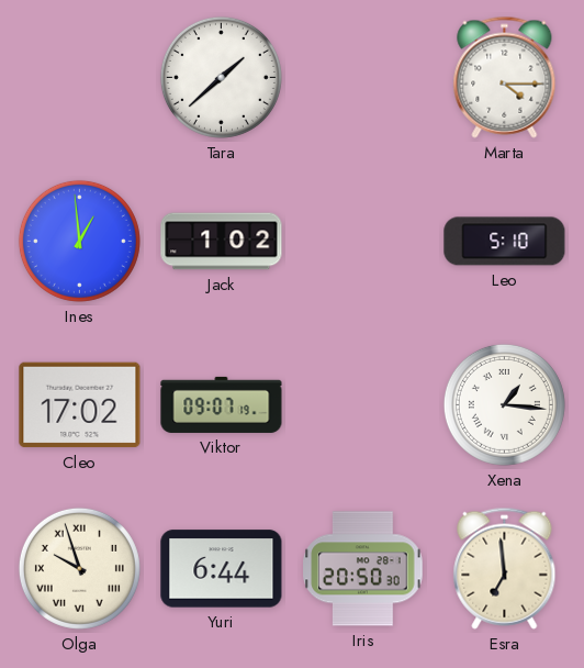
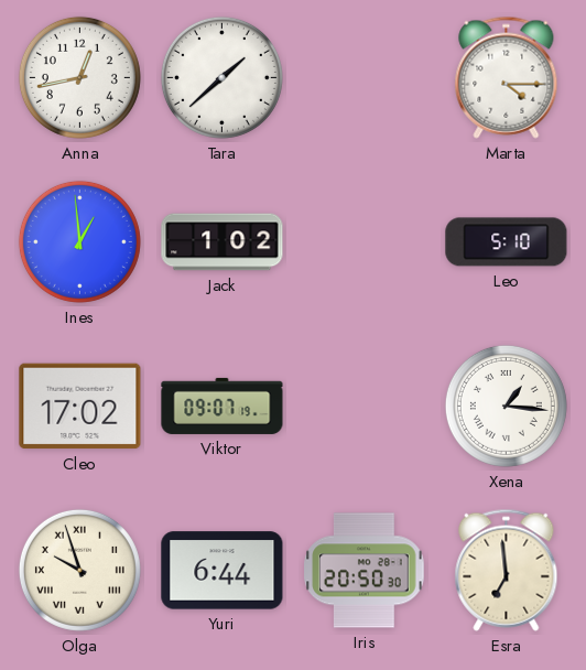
Anna: none -> 12:43 (79, 77)
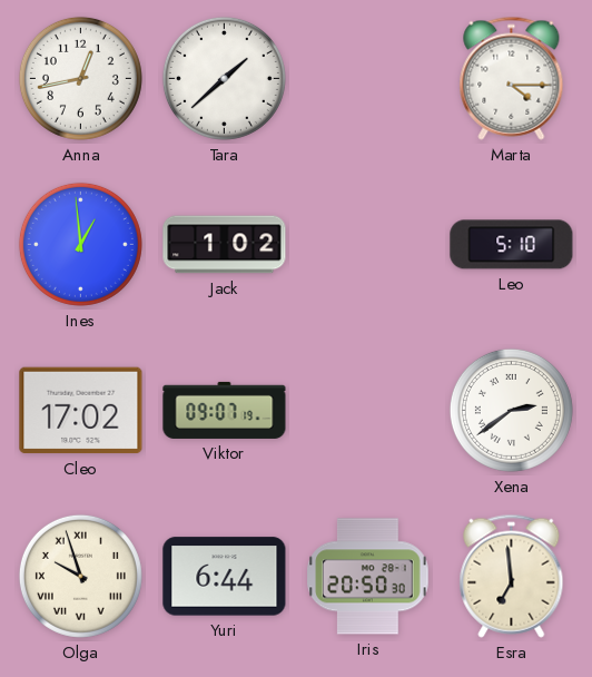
Xena: 1:16 -> 2:39 (511, 410)
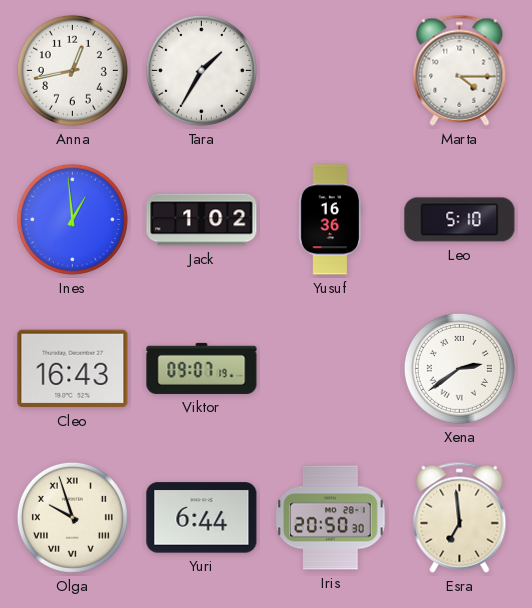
Tara: 1:38 -> 1:35 (201, 70)
Yusuf: none -> 16:36 (331, 220)
Cleo: 17:02 -> 16:43 (73, 369)
